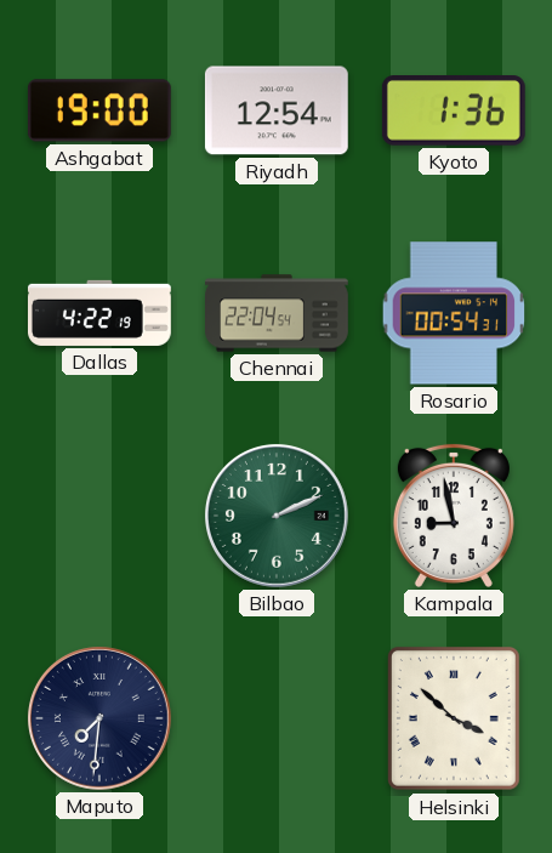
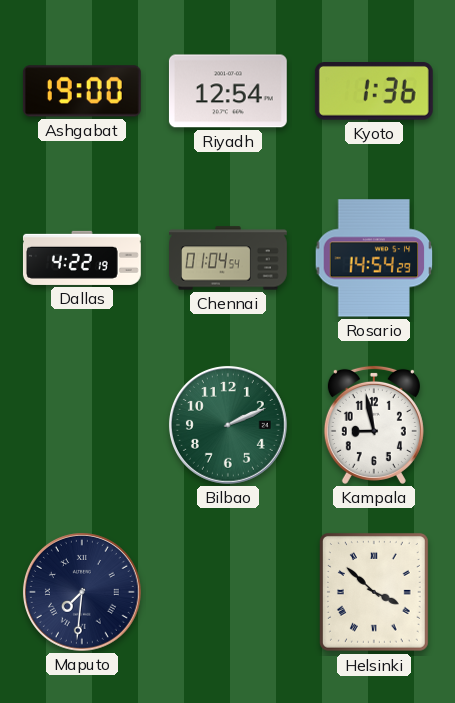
Chennai: 22:04 -> 01:04 (229, 258)
Rosario: 00:54 -> 14:54 (374, 258)
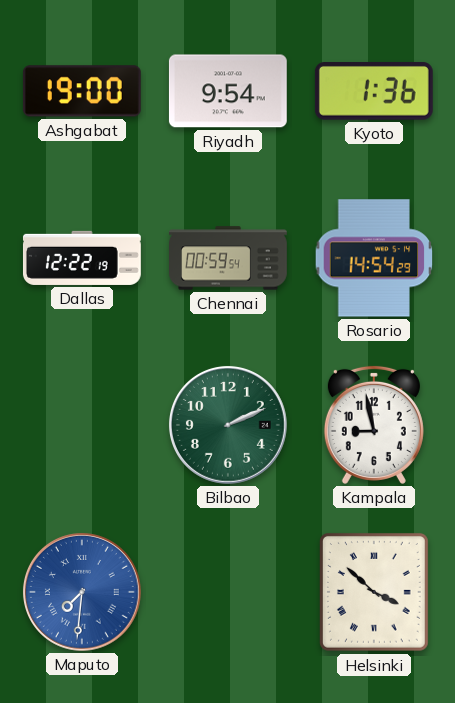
Riyadh: 12:54 -> 9:54 (228, 91)
Dallas: 4:22 -> 12:22 (82, 258)
Chennai: 01:04 -> 00:59 (229, 258)
Maputo dial: navy -> blue (82, 592)
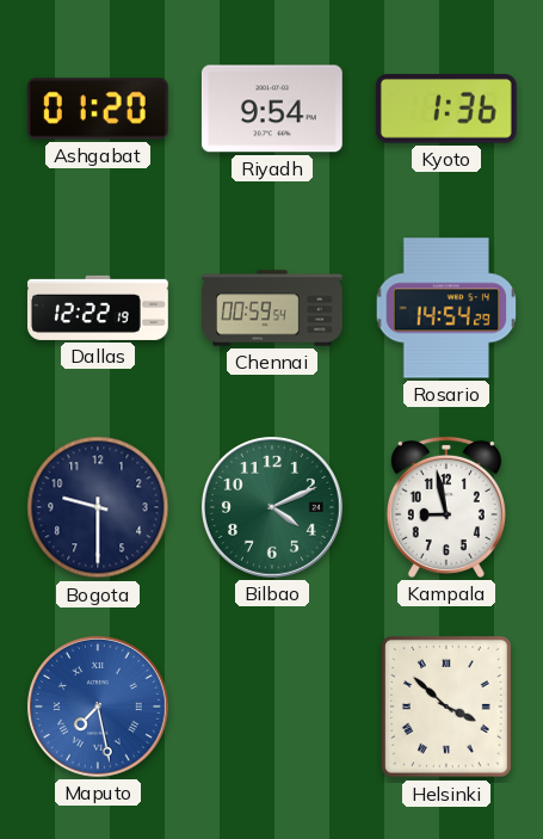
Ashgabat: 19:00 -> 01:20 (98, 109)
Bogota: none -> 9:30 (98, 507)
Bilbao: 2:11 -> 4:11 (272, 507)
Maputo: 7:31 -> 7:28 (98, 707)
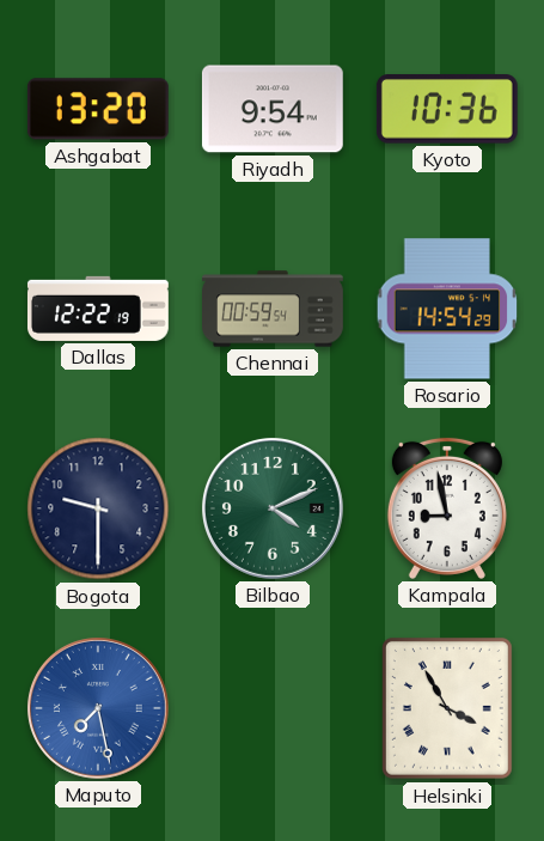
Ashgabat: 01:20 -> 13:20 (98, 109)
Kyoto: 1:36 -> 10:36 (447, 110)
Helsinki: 3:52 -> 3:55 (447, 708)
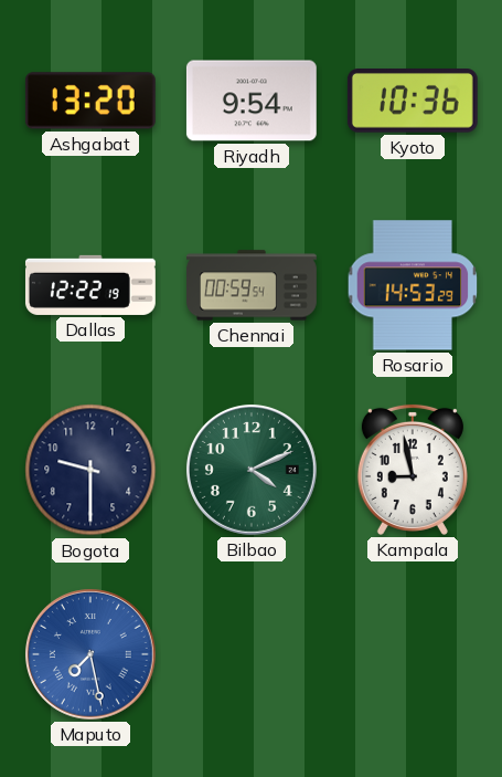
Rosario: 14:54 -> 14:53 (413, 285)
Helsinki: 3:55 -> none (447, 708)
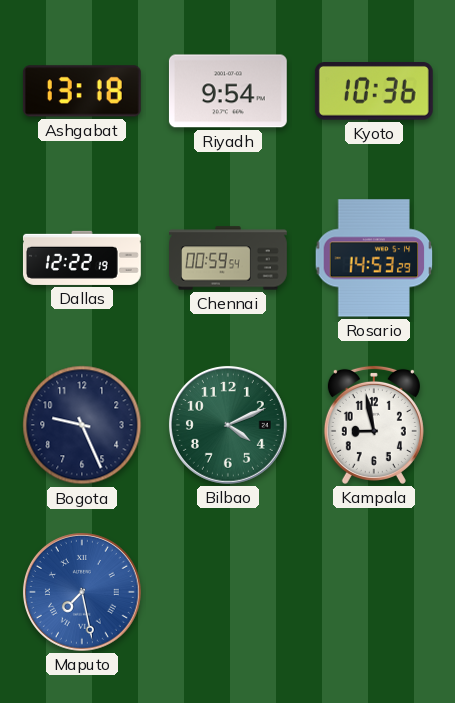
Ashgabat: 13:20 -> 13:18 (82, 91)
Bogota: 9:30 -> 9:26 (82, 425)
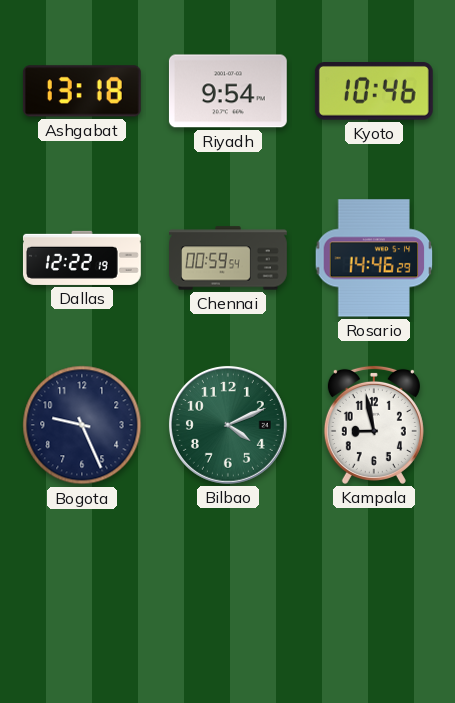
Kyoto: 10:36 -> 10:46 (374, 92)
Rosario: 14:53 -> 14:46 (374, 258)
Maputo: 7:28 -> none (82, 592)
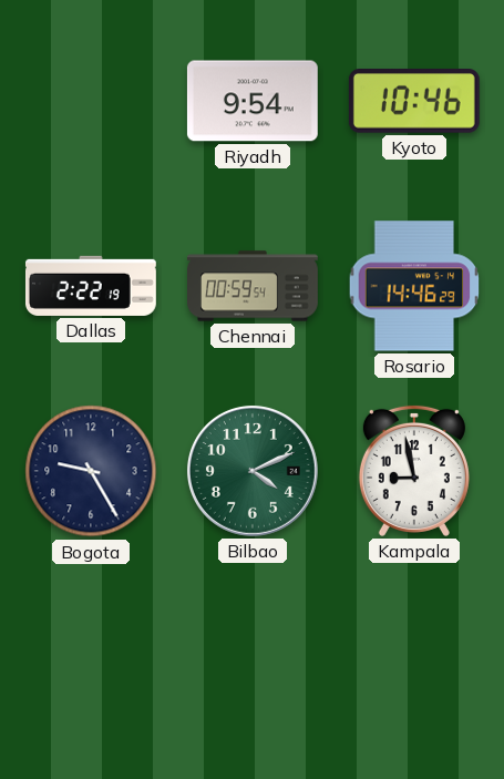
Ashgabat: 13:18 -> none (82, 91)
Dallas: 12:22 -> 2:22 (91, 286)
Bogota: 9:26 -> 9:25 (91, 471)
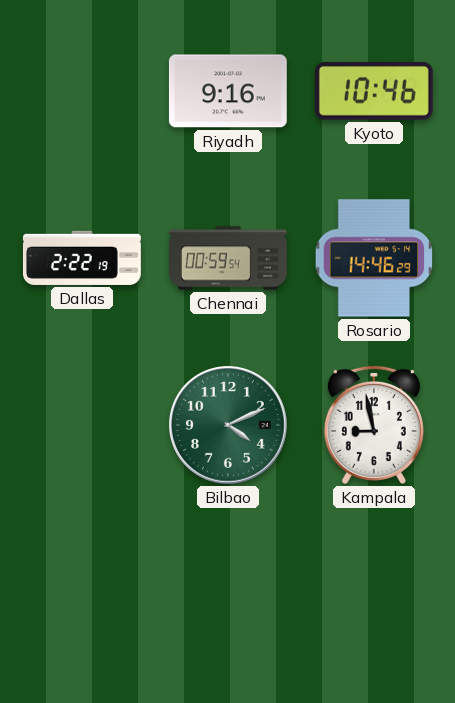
Riyadh: 9:54 -> 9:16 (228, 91)
Bogota: 9:25 -> none (91, 471)
